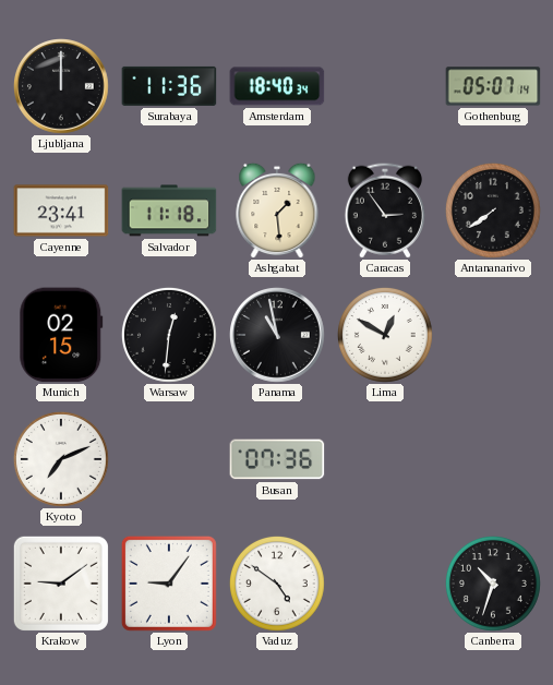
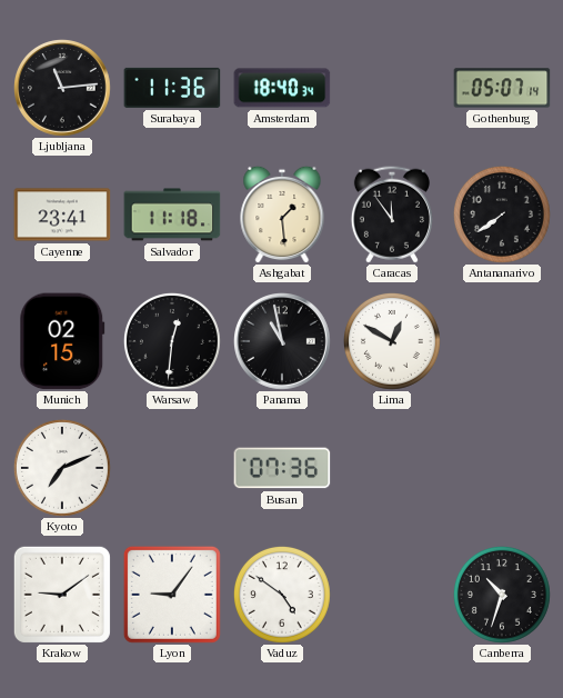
Ljubljana: 12:00 -> 11:14 (63, 89)
Caracas: 2:54 -> 11:54 (392, 215)
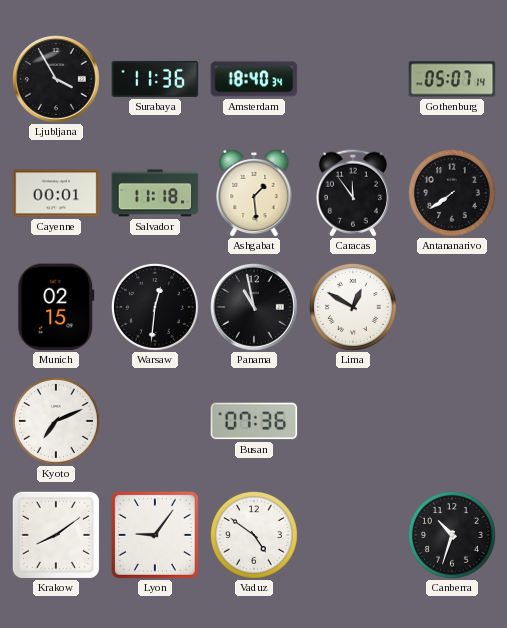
Ljubljana: 11:14 -> 3:55 (57, 80)
Cayenne: 23:41 -> 00:01 (56, 193)
Krakow: 9:09 -> 8:09 (56, 535)
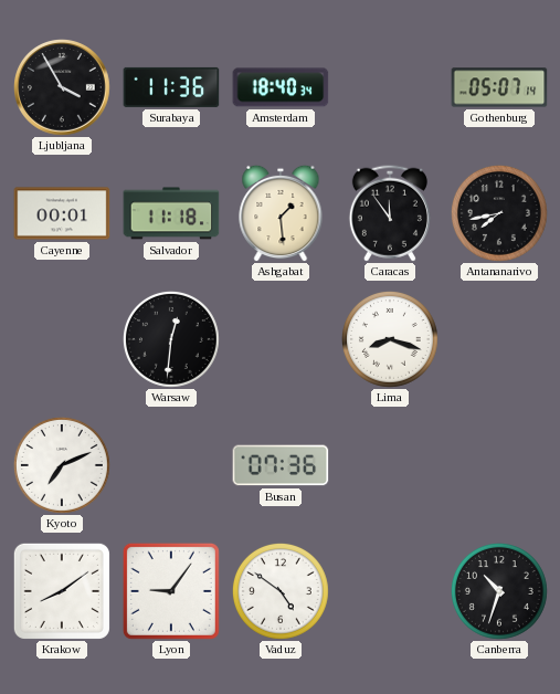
Antananarivo: 7:39 -> 7:43 (499, 213)
Munich: 02:15 -> none (56, 307)
Panama: 10:58 -> none (255, 308)
Lima: 12:50 -> 8:18 (390, 339)
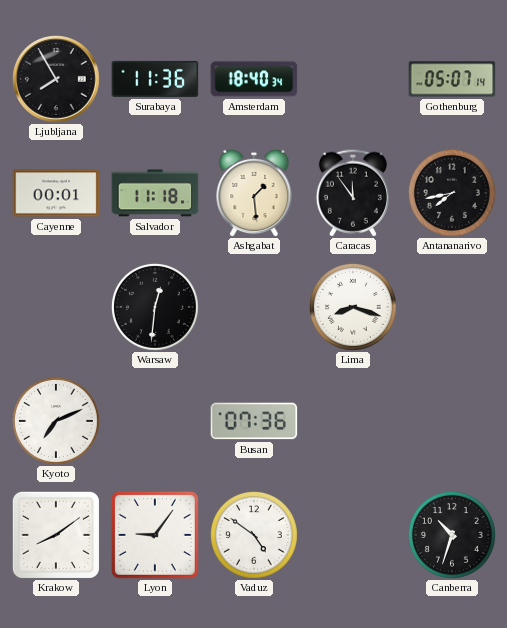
Ljubljana: 3:55 -> 7:55 (57, 80)
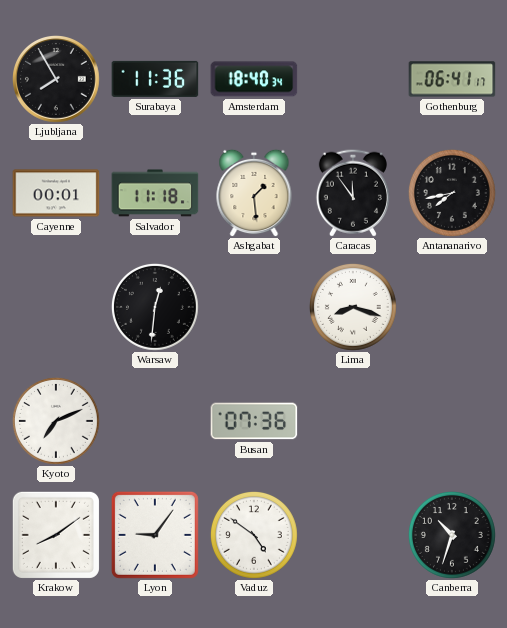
Gothenburg: 05:07 -> 06:41 (452, 79)
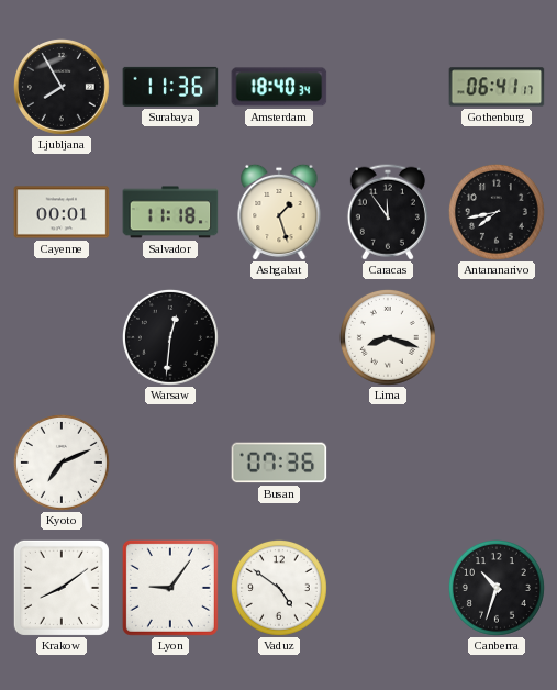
Ashgabat: 1:29 -> 1:27 (279, 212)
